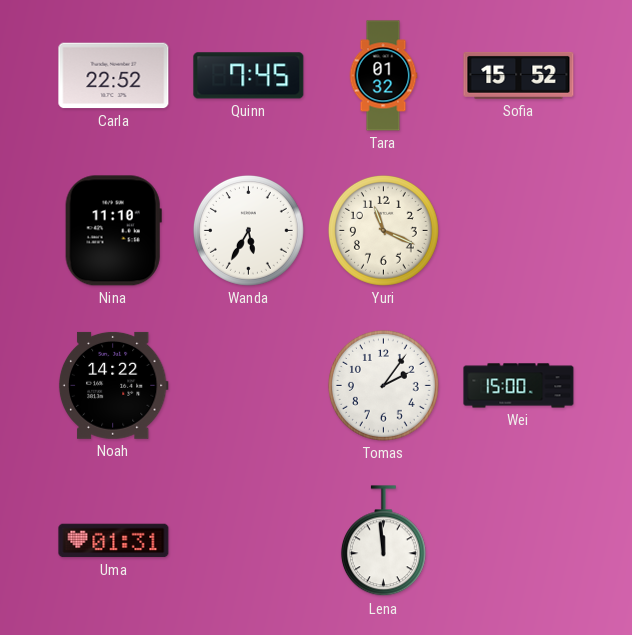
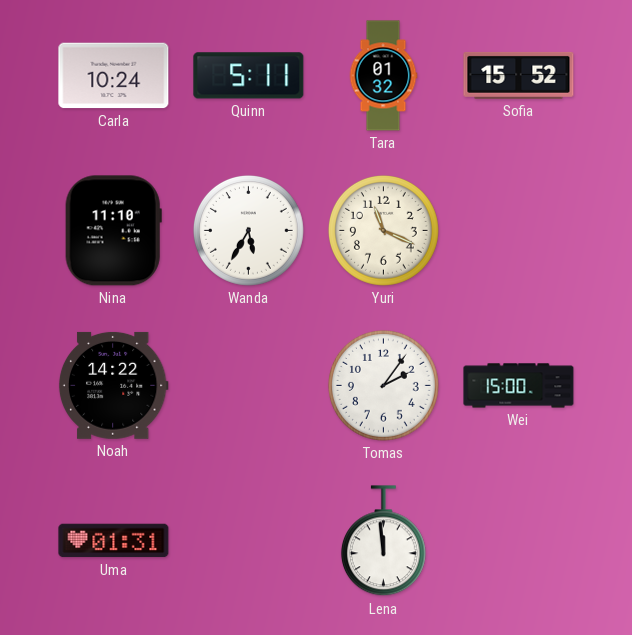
Carla: 22:52 -> 10:24 (114, 76)
Quinn: 7:45 -> 5:11 (249, 76)
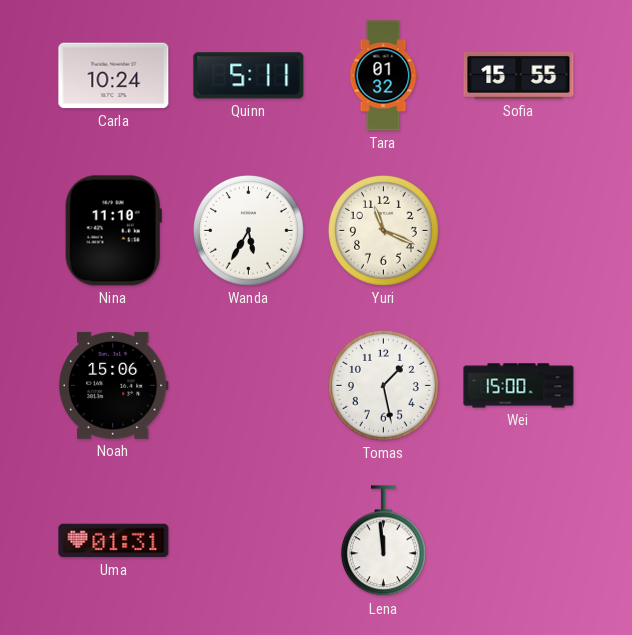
Sofia: 15:52 -> 15:55 (519, 75)
Noah: 14:22 -> 15:06 (113, 385)
Tomas: 2:06 -> 1:28 (383, 385)
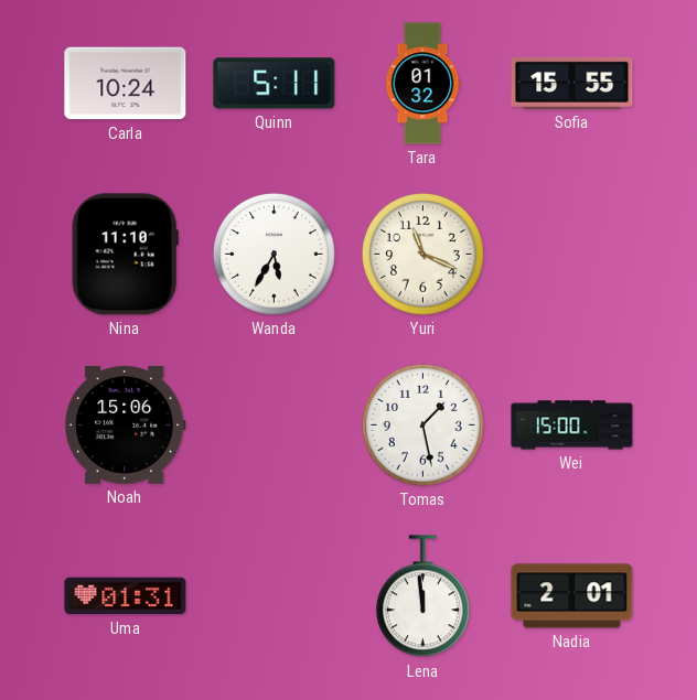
Nadia: none -> 2:01 (572, 596)
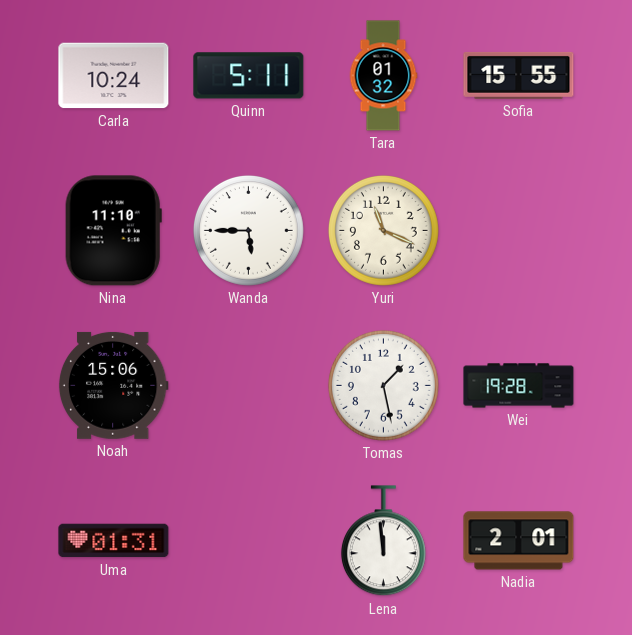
Wanda: 5:35 -> 5:45 (248, 230)
Wei: 15:00 -> 19:28 (519, 386)
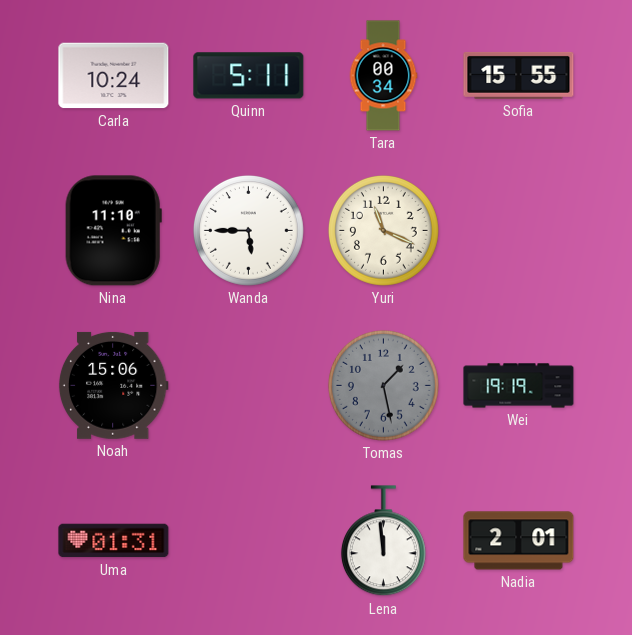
Tara: 01:32 -> 00:34 (383, 76)
Tomas dial: white -> grey (383, 385)
Wei: 19:28 -> 19:19 (519, 386)
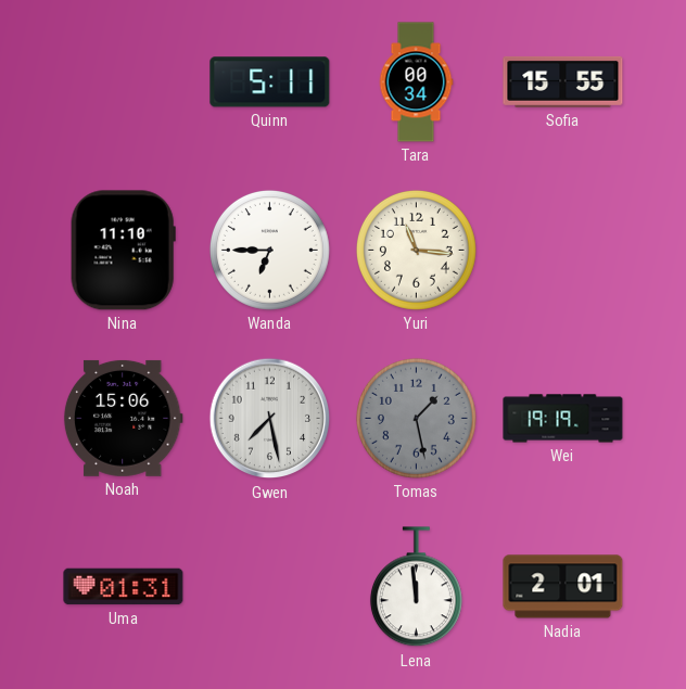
Carla: 10:24 -> none (114, 76)
Wanda: 5:45 -> 6:45 (269, 250)
Yuri: 11:19 -> 11:16 (416, 250)
Gwen: none -> 7:28 (270, 419)
